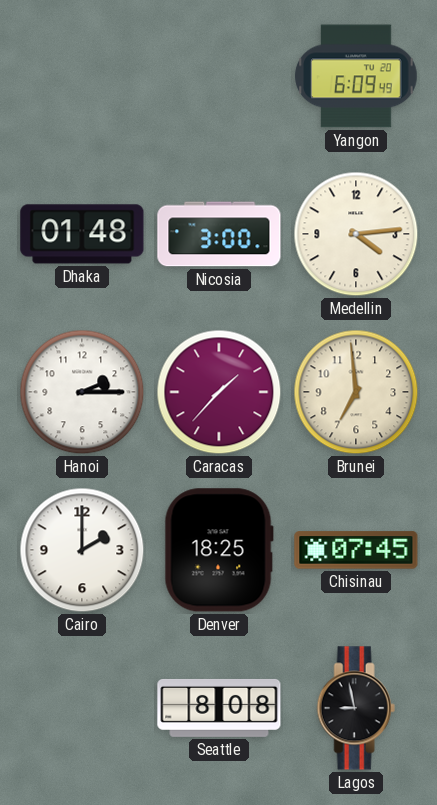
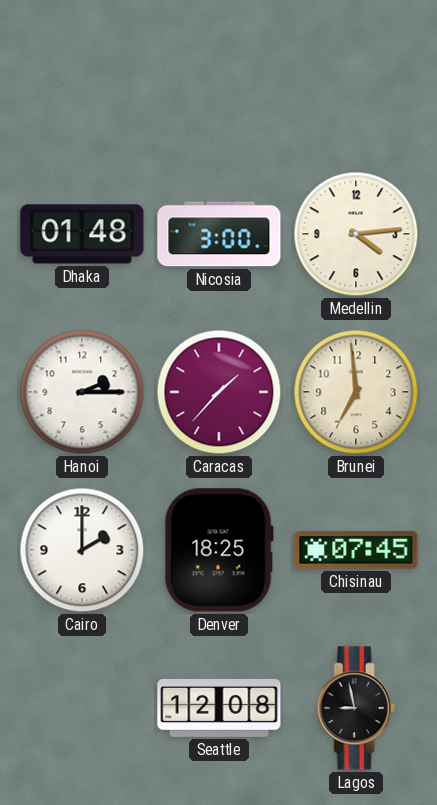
Yangon: 6:09 -> none (356, 76)
Seattle: 8:08 -> 12:08 (219, 708)
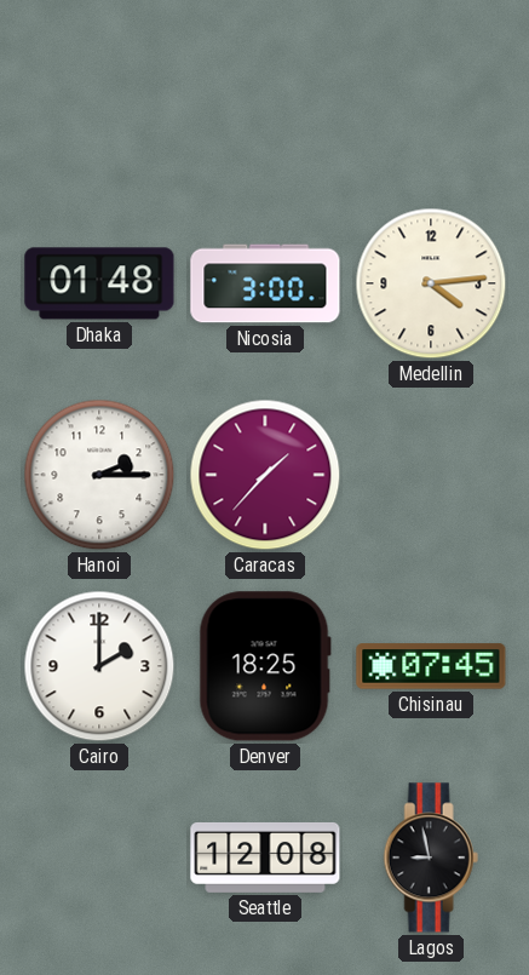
Brunei: 6:59 -> none (356, 392)
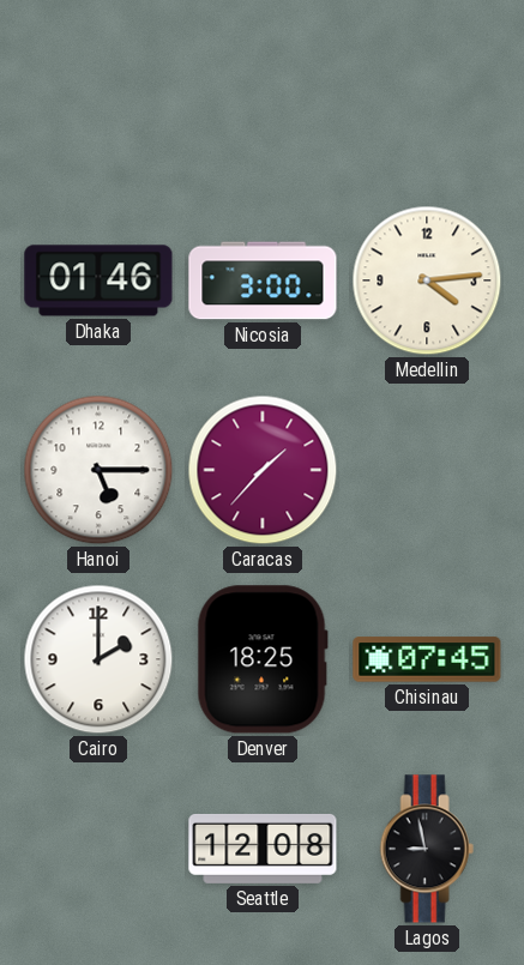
Dhaka: 01:48 -> 01:46 (98, 281)
Hanoi: 2:15 -> 5:15 (98, 470)
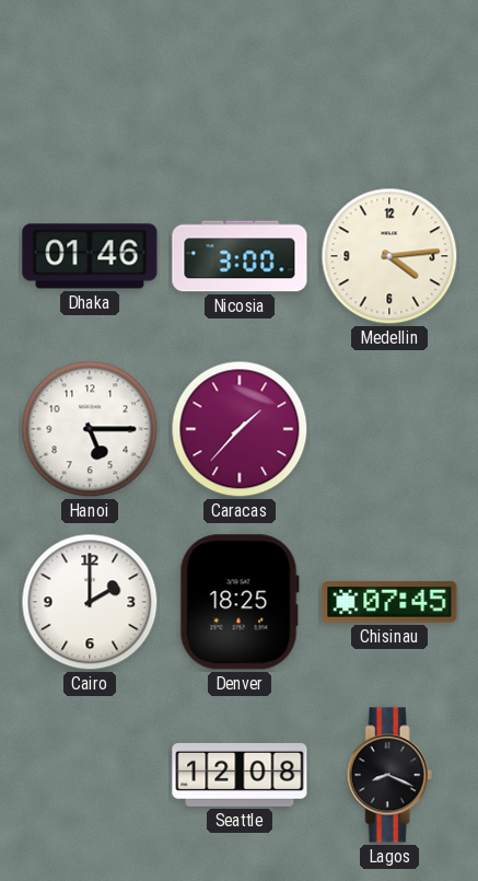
Lagos: 8:58 -> 8:19 (389, 775)
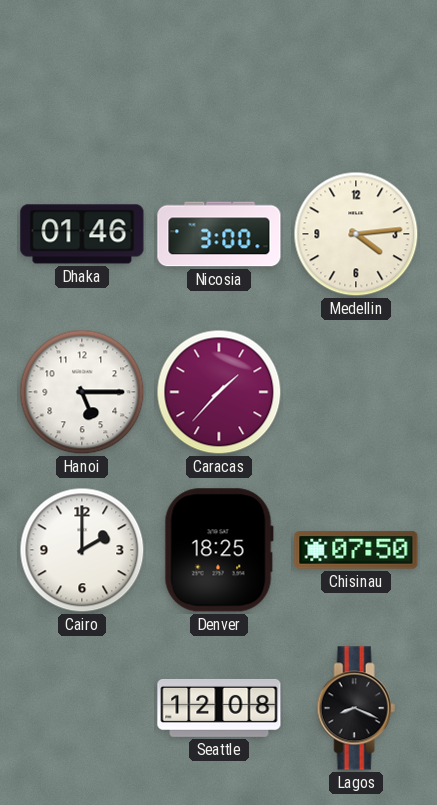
Chisinau: 07:45 -> 07:50 (356, 550)
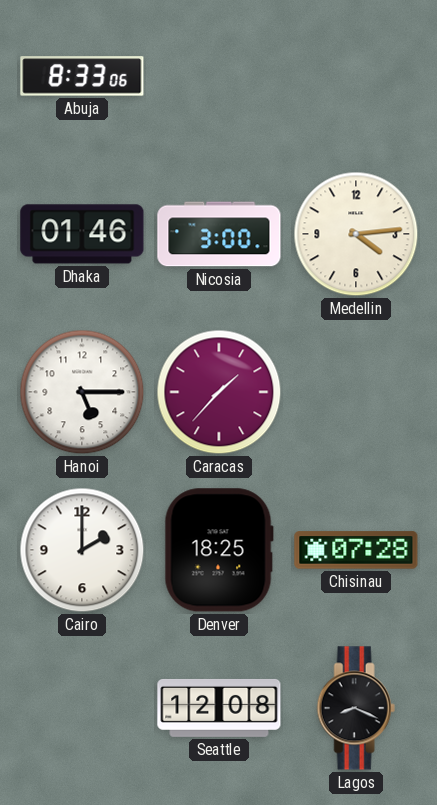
Abuja: none -> 8:33 (82, 76)
Chisinau: 07:50 -> 07:28 (356, 550)
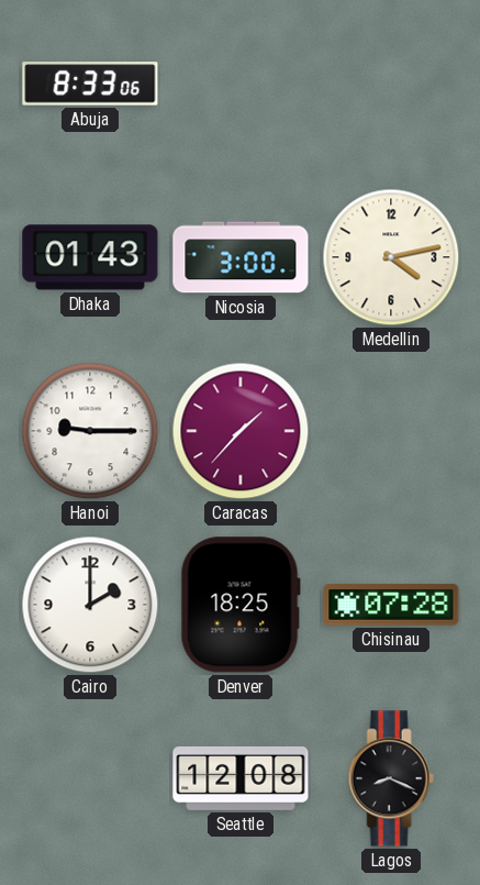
Dhaka: 01:46 -> 01:43 (90, 257)
Medellin: 4:14 -> 4:13 (391, 257)
Hanoi: 5:15 -> 9:15 (90, 431)
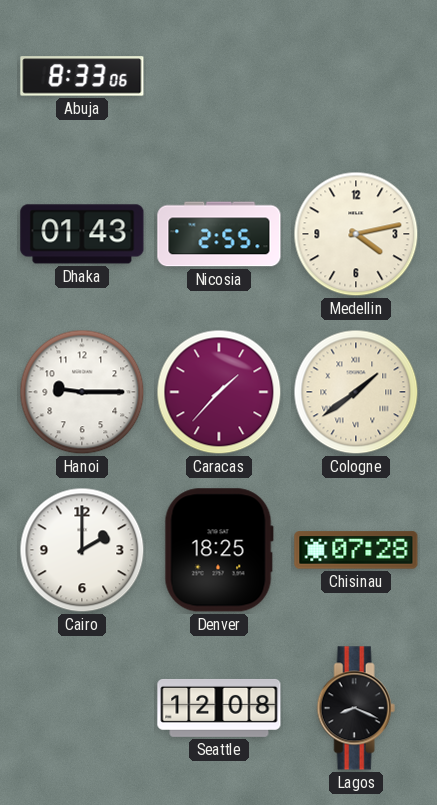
Nicosia: 3:00 -> 2:55 (219, 234)
Cologne: none -> 1:39 (356, 392)
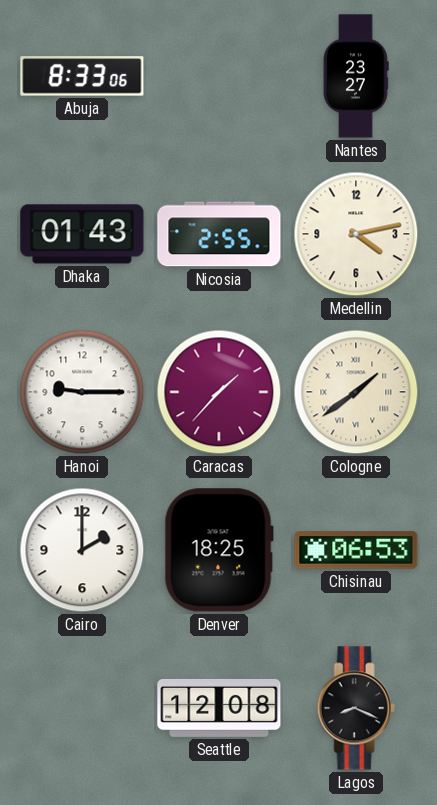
Nantes: none -> 23:27 (356, 76)
Chisinau: 07:28 -> 06:53 (356, 550)
